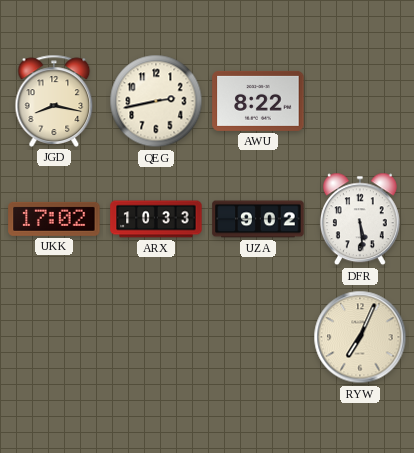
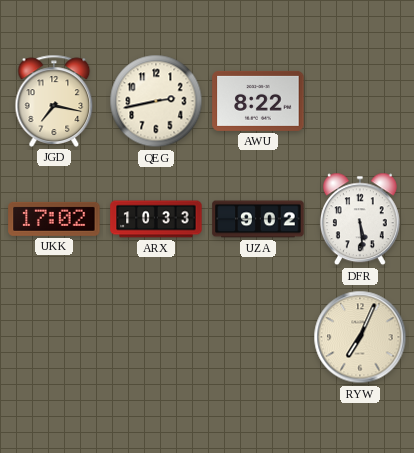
JGD: 8:17 -> 7:17 (54, 101)
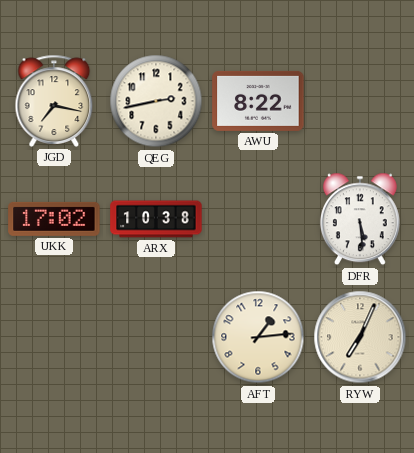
ARX: 10:33 -> 10:38 (156, 219)
UZA: 9:02 -> none (258, 219)
AFT: none -> 1:14 (258, 337)
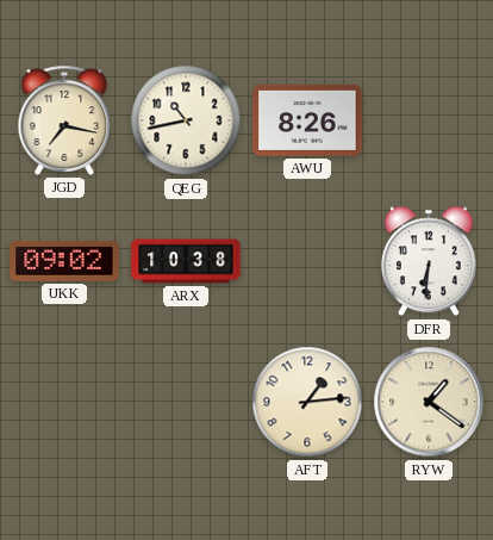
QEG: 2:43 -> 10:43 (186, 120)
AWU: 8:22 -> 8:26 (307, 120)
UKK: 17:02 -> 09:02 (64, 261)
DFR: 5:29 -> 6:31 (429, 261)
RYW: 7:04 -> 1:21 (429, 402)
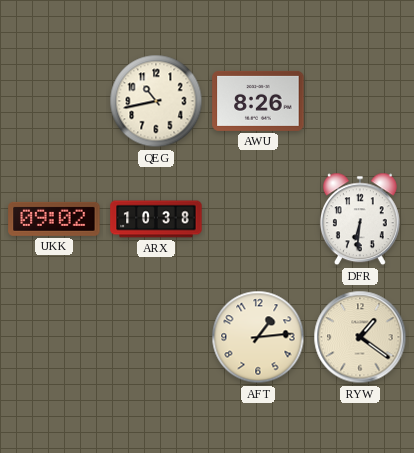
JGD: 7:17 -> none (64, 120)
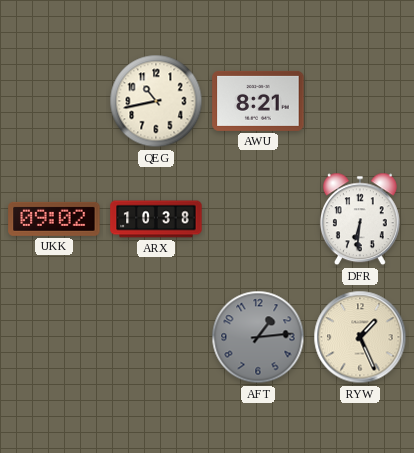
AWU: 8:26 -> 8:21 (258, 101)
AFT dial: cream -> grey (258, 337)
RYW: 1:21 -> 1:26 (360, 337)
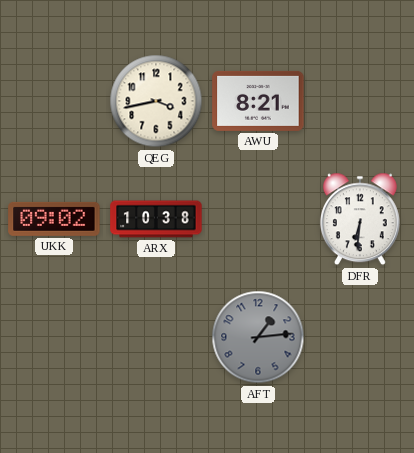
QEG: 10:43 -> 3:43 (156, 101)
RYW: 1:26 -> none (360, 337)
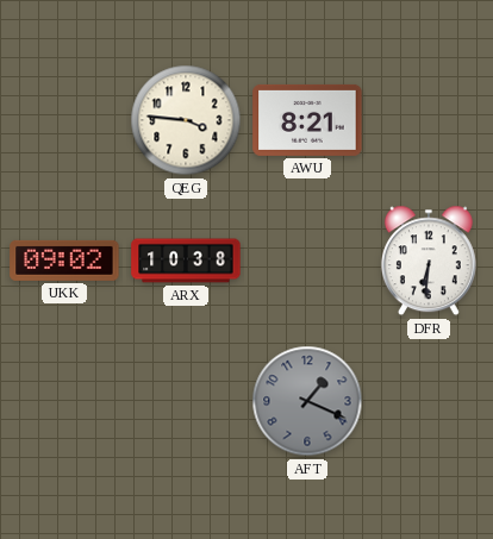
QEG: 3:43 -> 3:46 (186, 120)
AFT: 1:14 -> 1:19 (307, 401)
